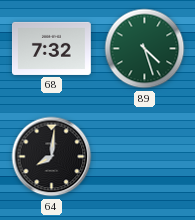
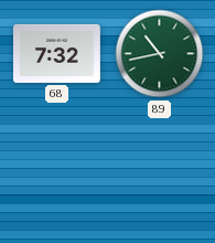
89: 4:27 -> 10:43 (160, 54)
64: 8:01 -> none (52, 157)
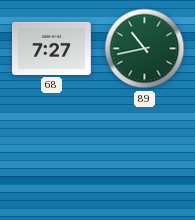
68: 7:32 -> 7:27 (51, 48)
